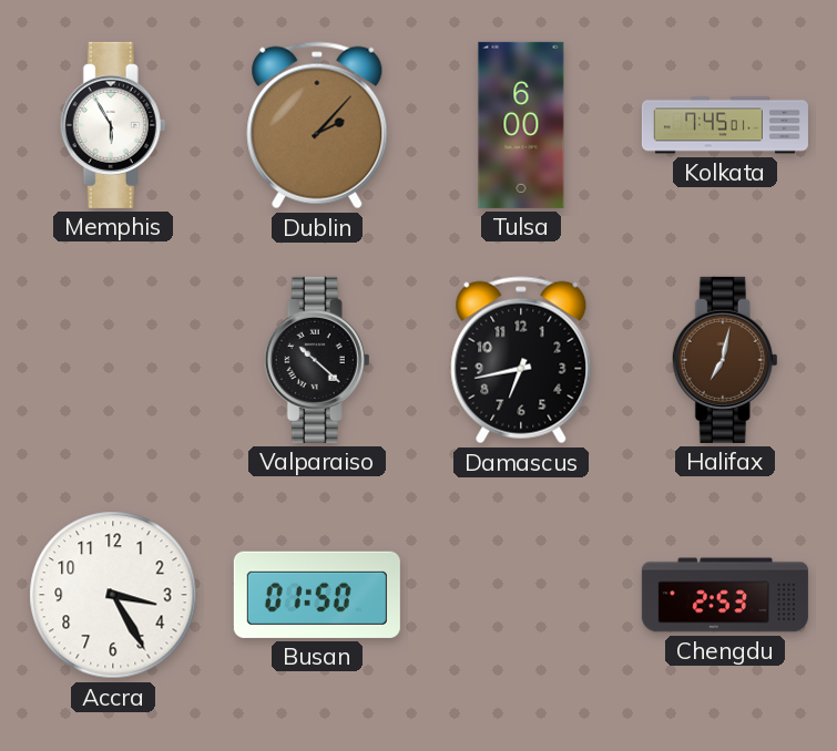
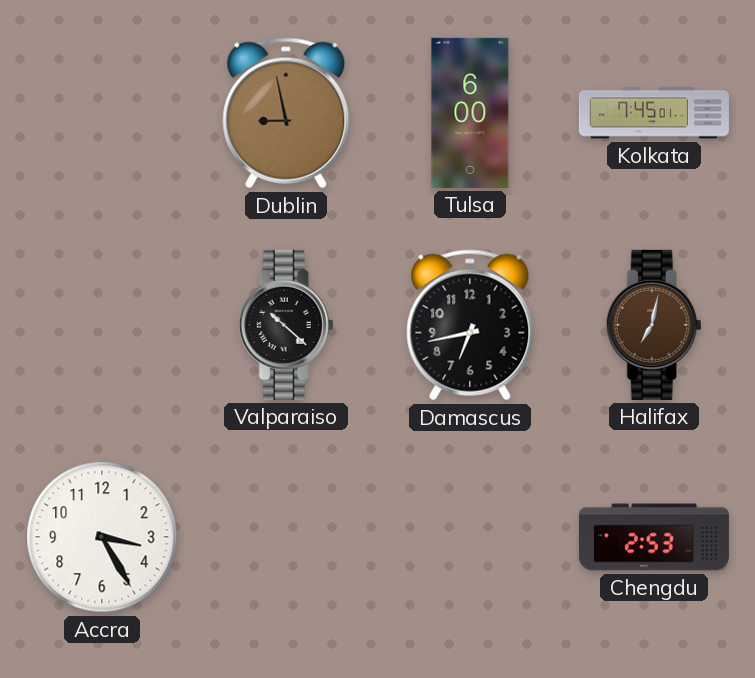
Memphis: 5:55 -> none (113, 125)
Dublin: 2:07 -> 8:58 (286, 113)
Busan: 01:50 -> none (317, 595)
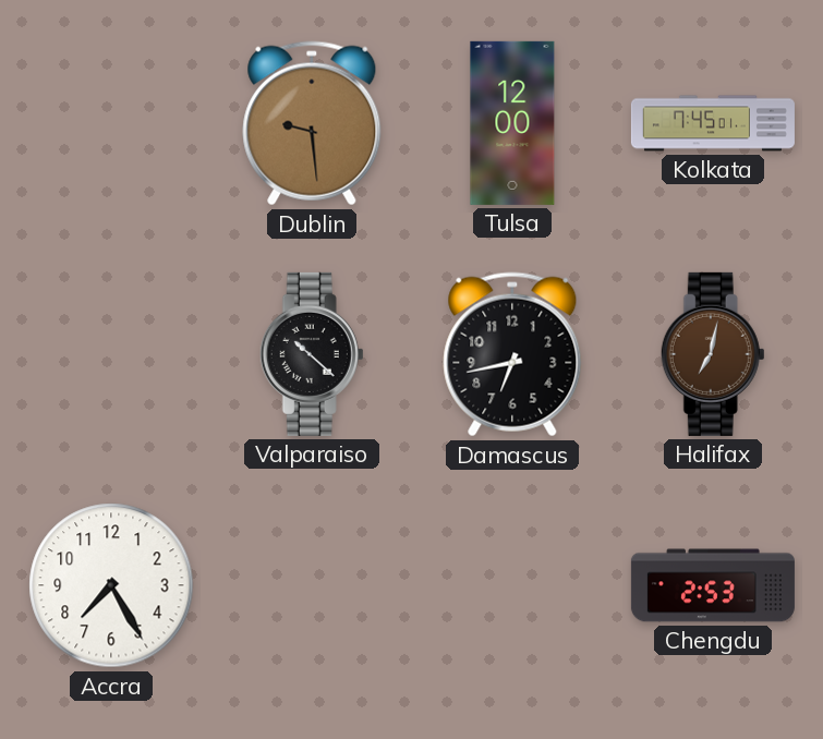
Dublin: 8:58 -> 9:29 (312, 123)
Tulsa: 6:00 -> 12:00 (512, 123)
Accra: 3:25 -> 7:25 (111, 585)
